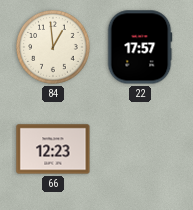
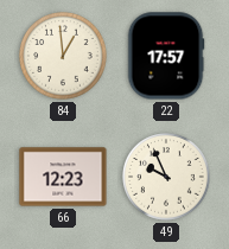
49: none -> 9:56 (166, 177)
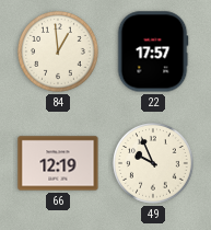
66: 12:23 -> 12:19 (58, 163)
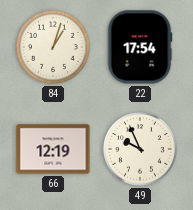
84: 12:59 -> 1:03 (53, 47)
22: 17:57 -> 17:54 (140, 47)
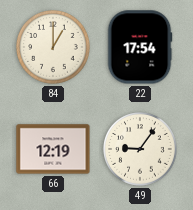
84: 1:03 -> 1:00 (53, 47)
49: 9:56 -> 9:06 (140, 149)
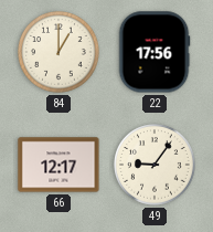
22: 17:54 -> 17:56 (155, 52)
66: 12:19 -> 12:17 (58, 165)
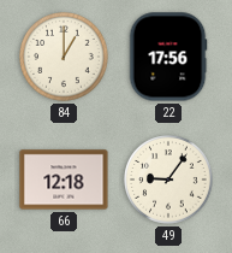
66: 12:17 -> 12:18 (64, 180)
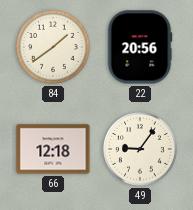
84: 1:00 -> 1:39 (53, 47)
22: 17:56 -> 20:56 (140, 47)
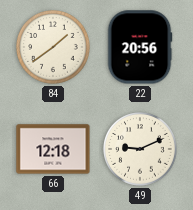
49: 9:06 -> 9:11 (140, 149)
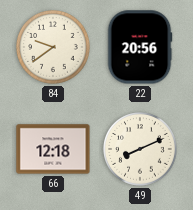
84: 1:39 -> 9:39 (53, 47)
49: 9:11 -> 8:11 (140, 149)
